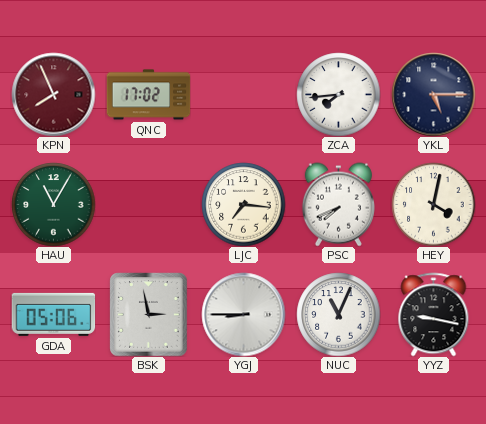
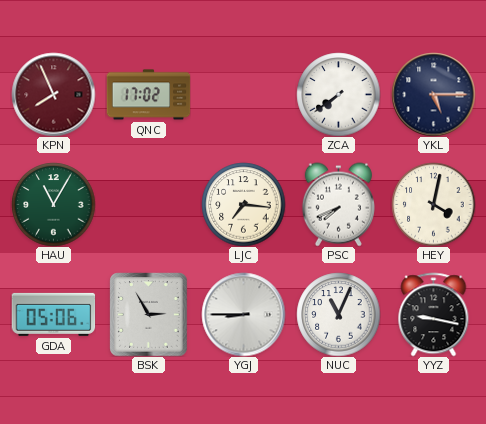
ZCA: 7:44 -> 7:39 (338, 94)
BSK: 2:58 -> 2:55 (149, 314)
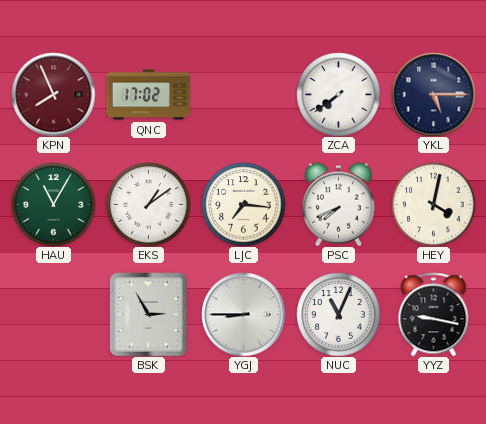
EKS: none -> 1:09 (148, 204)
GDA: 05:06 -> none (53, 314)
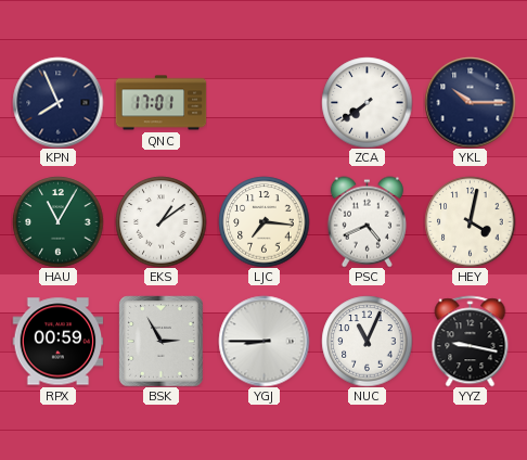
KPN dial: burgundy -> navy (57, 102)
QNC: 17:02 -> 17:01 (160, 103)
YKL: 5:15 -> 10:15 (470, 102)
PSC: 7:41 -> 4:41 (367, 221)
RPX: none -> 00:59 (57, 342)
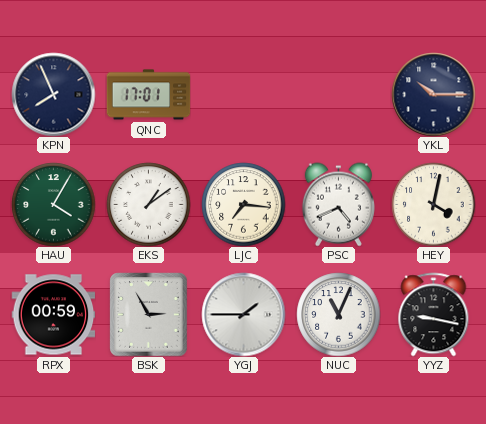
ZCA: 7:39 -> none (367, 102)
HAU: 11:05 -> 4:05 (53, 204)
YGJ: 8:45 -> 1:45 (243, 314)
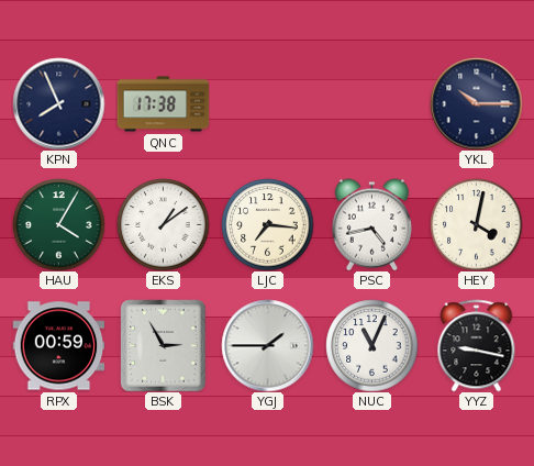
QNC: 17:01 -> 17:38 (163, 104)
PSC: 4:41 -> 4:43 (371, 224)
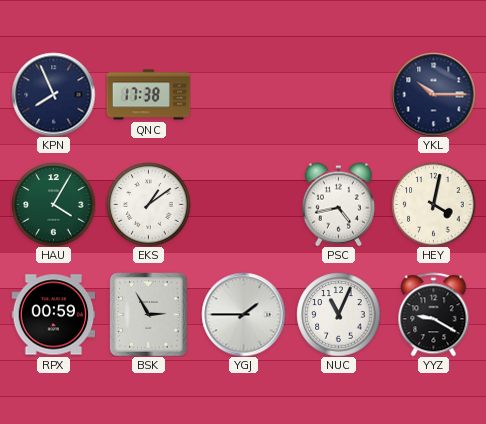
LJC: 7:16 -> none (267, 224)
YYZ: 9:17 -> 9:20 (434, 314)
